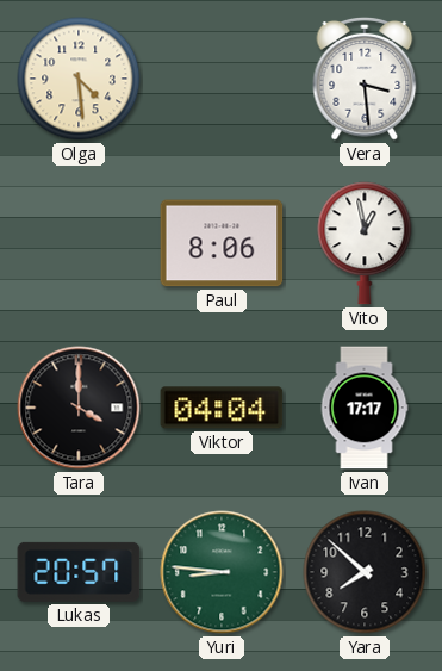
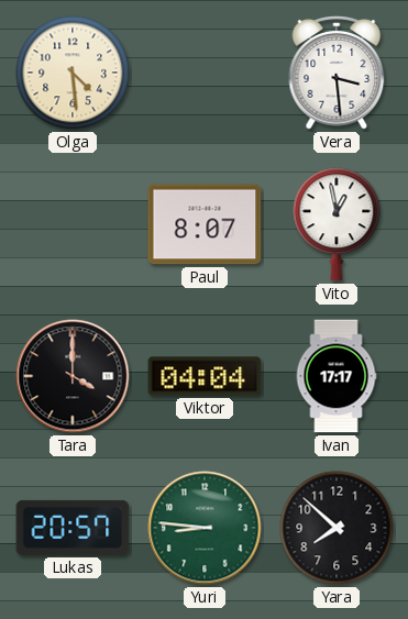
Paul: 8:06 -> 8:07 (205, 224)
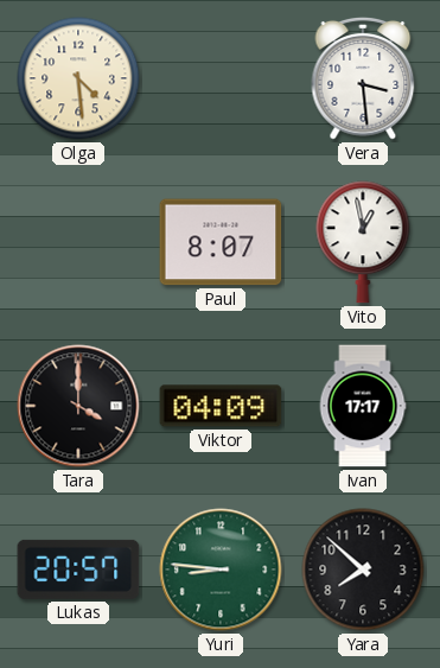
Viktor: 04:04 -> 04:09 (221, 406)
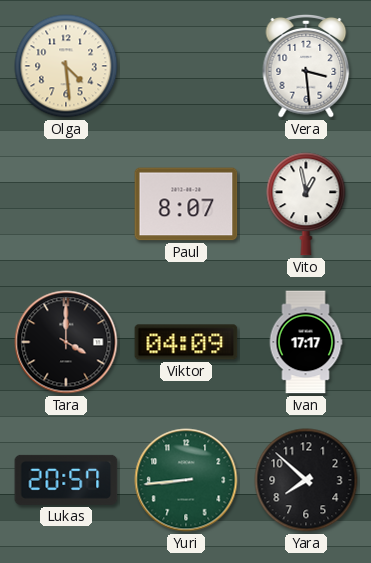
Yuri: 8:46 -> 8:44 (186, 480)
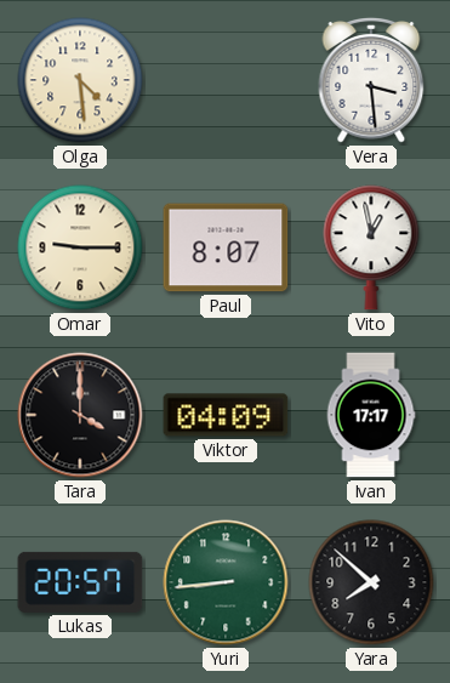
Omar: none -> 9:15 (80, 247)
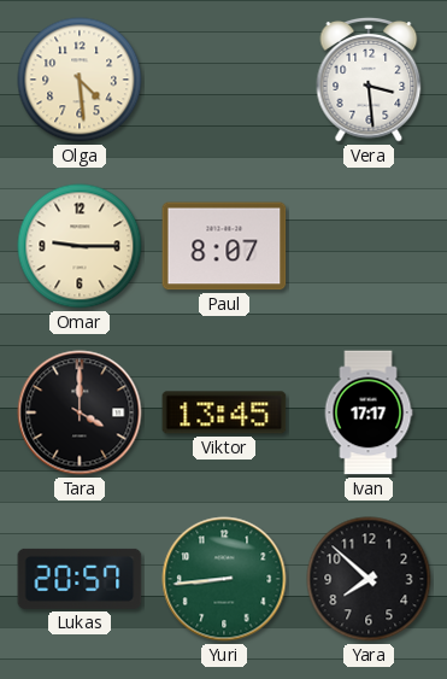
Vito: 12:58 -> none (371, 247)
Viktor: 04:09 -> 13:45 (224, 412)
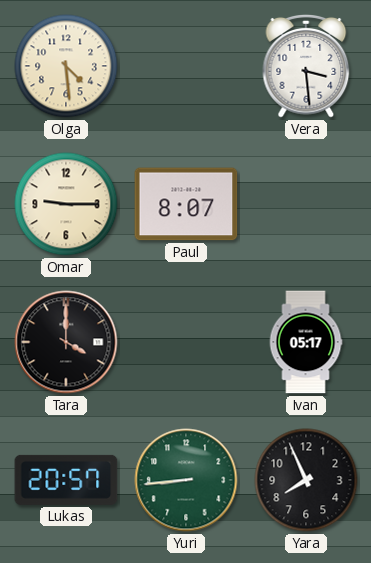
Viktor: 13:45 -> none (224, 412)
Ivan: 17:17 -> 05:17 (306, 342)
Yara: 7:52 -> 7:56 (306, 480)
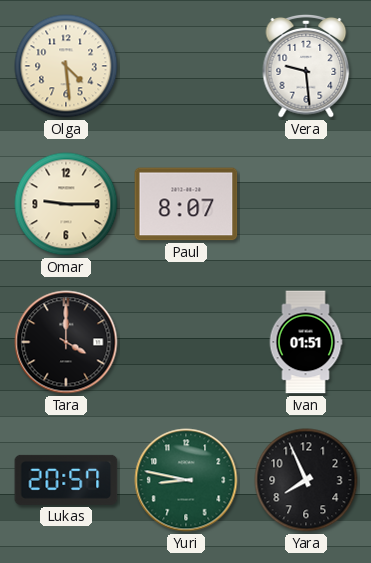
Vera: 3:29 -> 9:29 (306, 67)
Ivan: 05:17 -> 01:51 (306, 342)
Yuri: 8:44 -> 8:47 (186, 480)
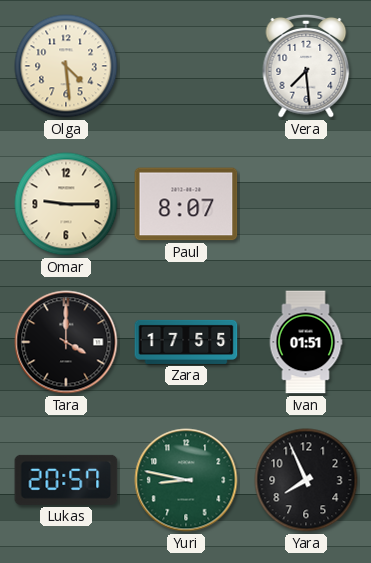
Vera: 9:29 -> 7:29 (306, 67)
Zara: none -> 17:55 (186, 342)
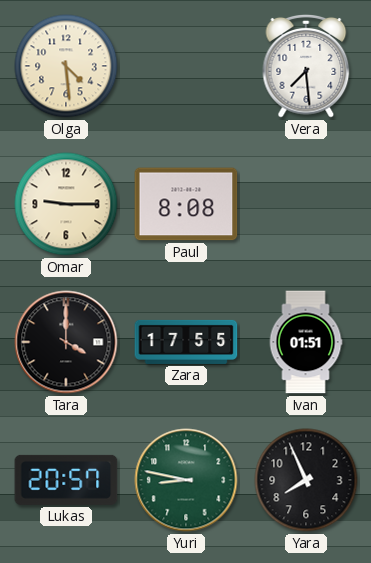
Paul: 8:07 -> 8:08 (186, 204)
